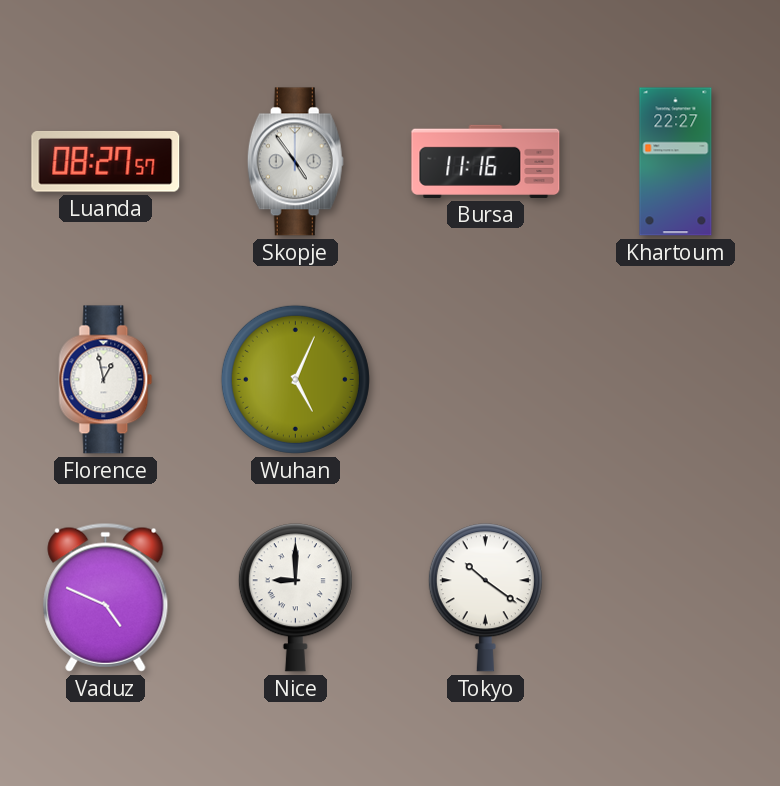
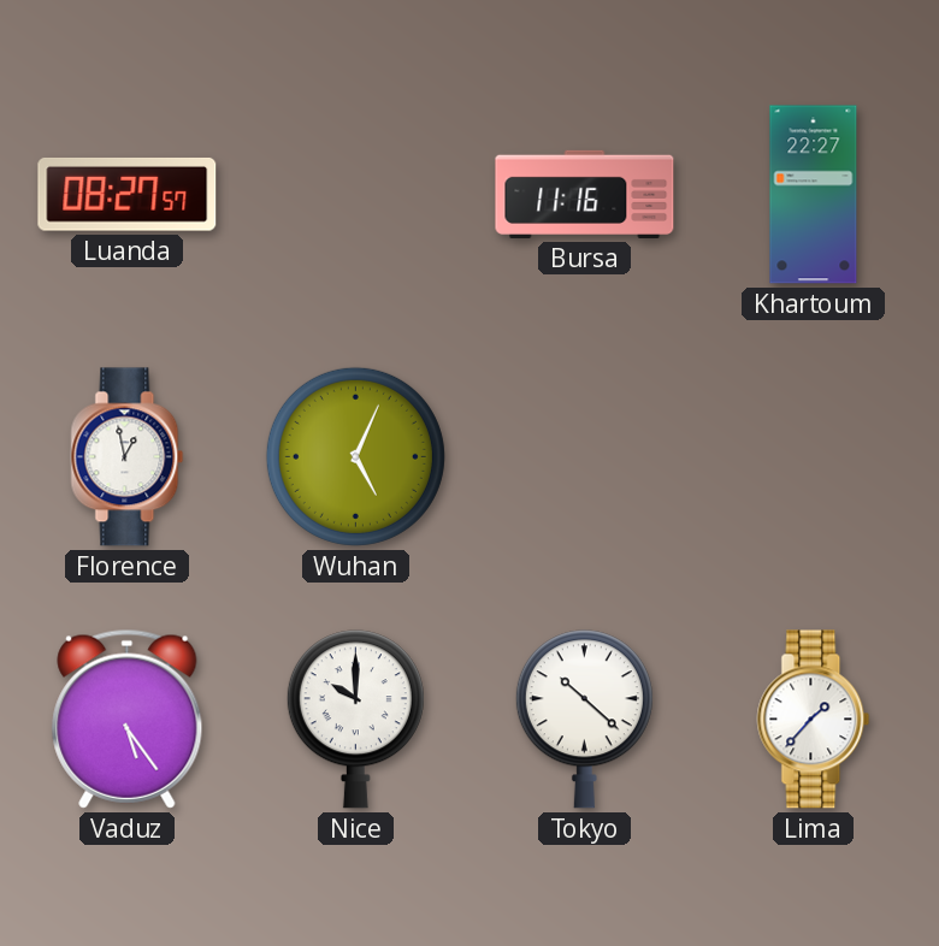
Skopje: 4:54 -> none (295, 162)
Vaduz: 4:49 -> 5:24 (128, 719)
Nice: 9:00 -> 10:00 (355, 720)
Tokyo: 10:21 -> 10:22 (584, 720)
Lima: none -> 1:37 (814, 720)
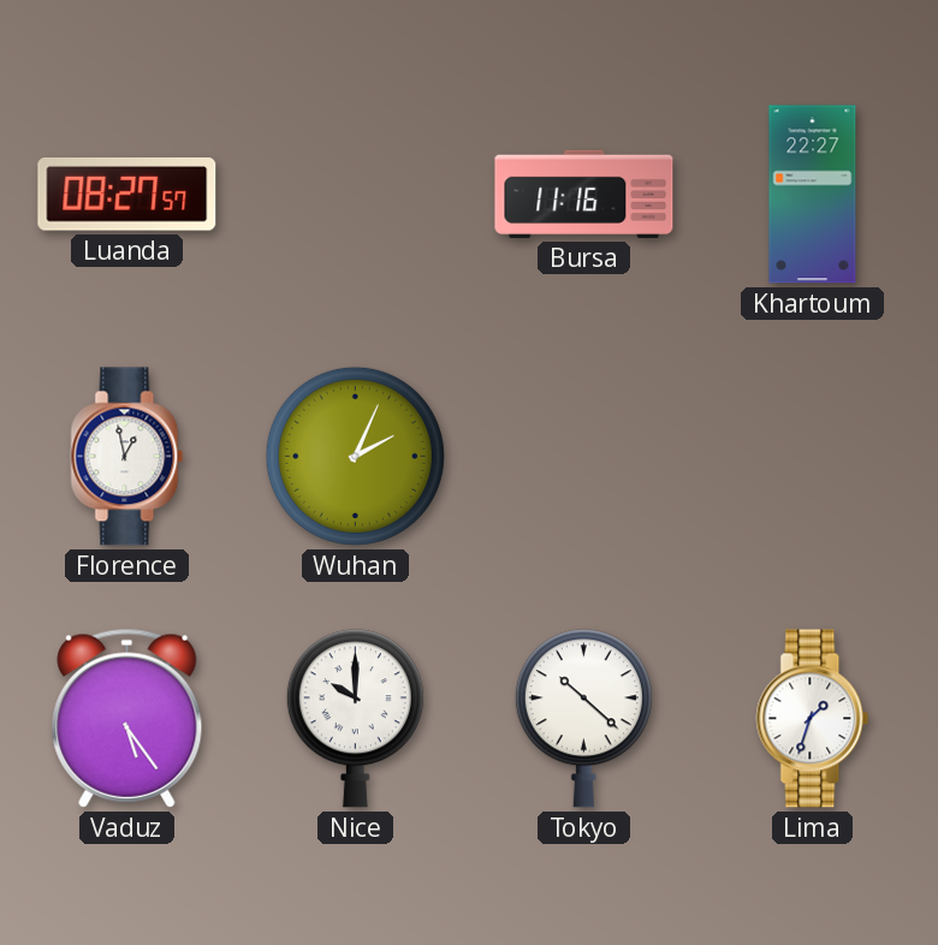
Wuhan: 5:04 -> 2:04 (355, 456)
Lima: 1:37 -> 1:33 (813, 719)
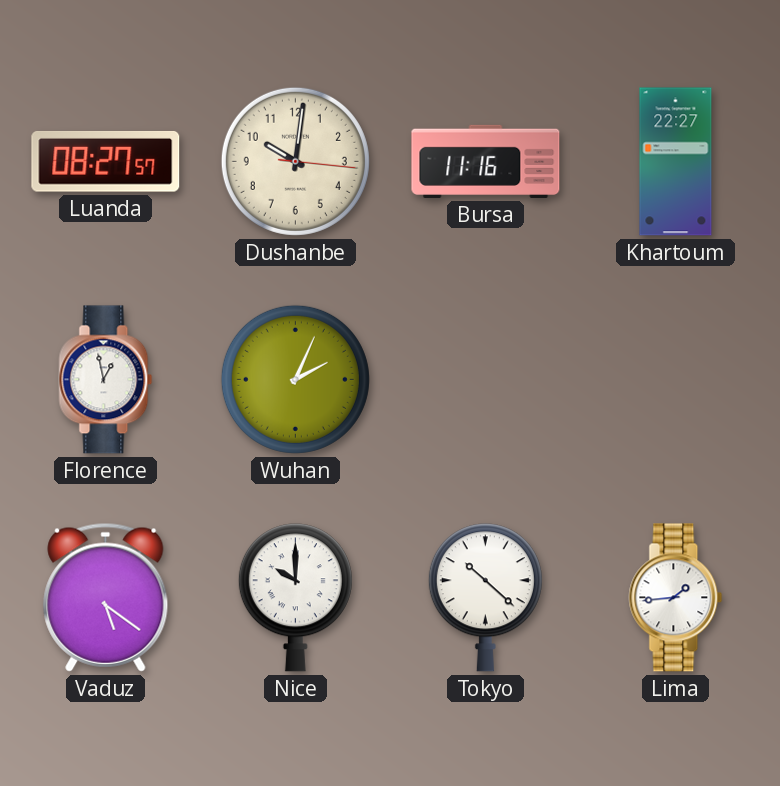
Dushanbe: none -> 10:01 (295, 161)
Vaduz: 5:24 -> 5:21 (106, 597)
Lima: 1:33 -> 1:44 (676, 598)
